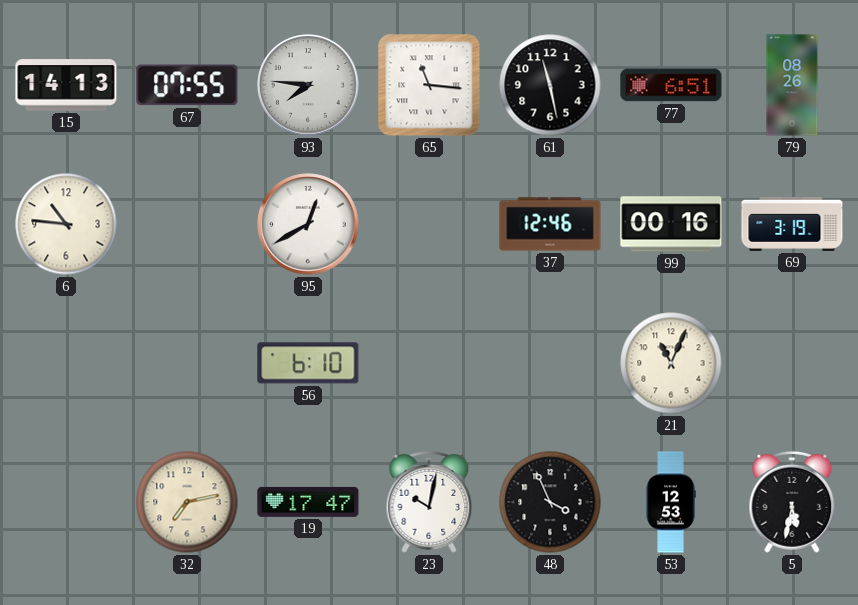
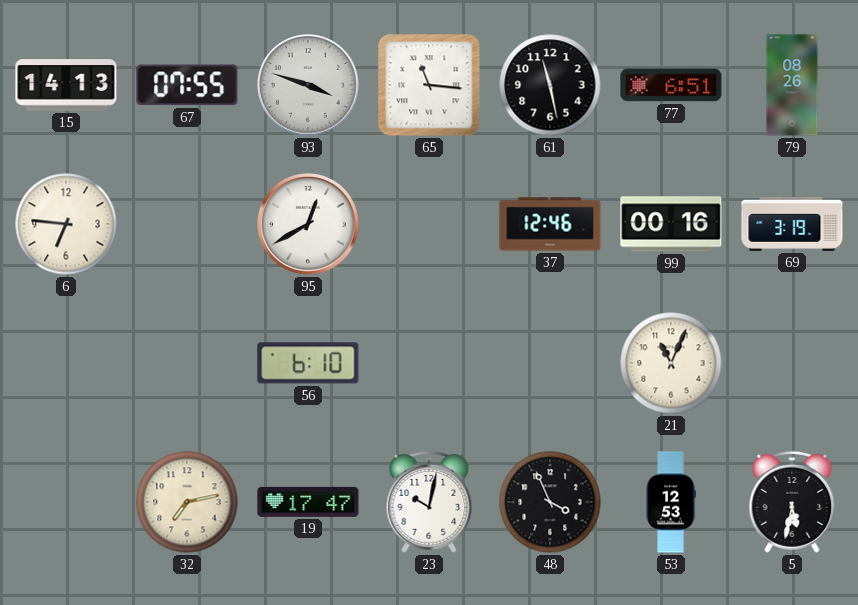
93: 7:46 -> 3:48 (308, 85)
6: 10:46 -> 6:46 (66, 224)
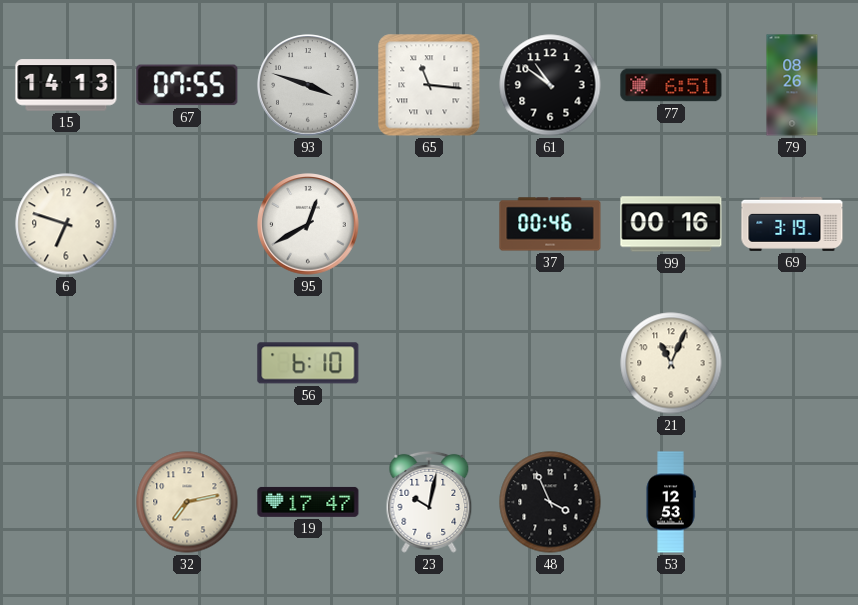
61: 11:28 -> 10:51 (550, 85)
6: 6:46 -> 6:48 (66, 224)
37: 12:46 -> 00:46 (550, 224)
5: 5:32 -> none (792, 502)
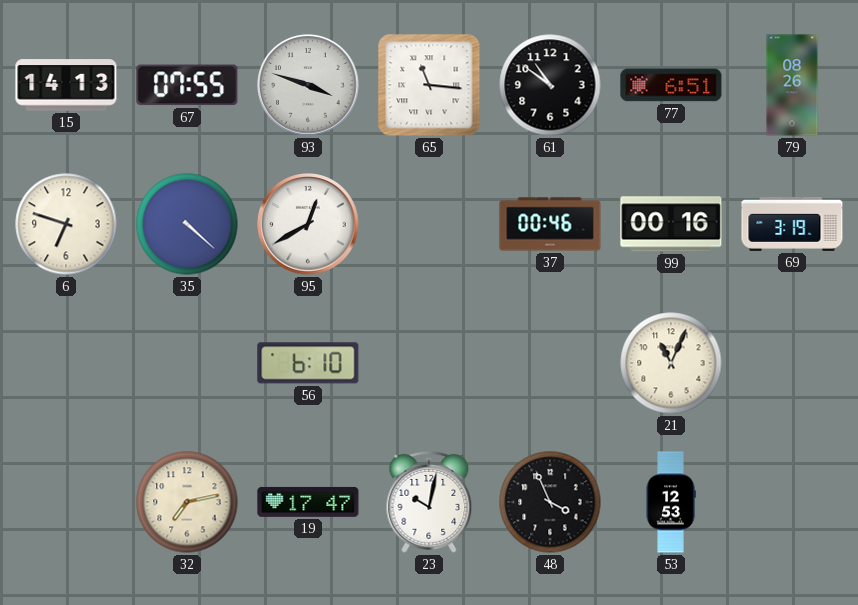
35: none -> 4:22 (187, 224)
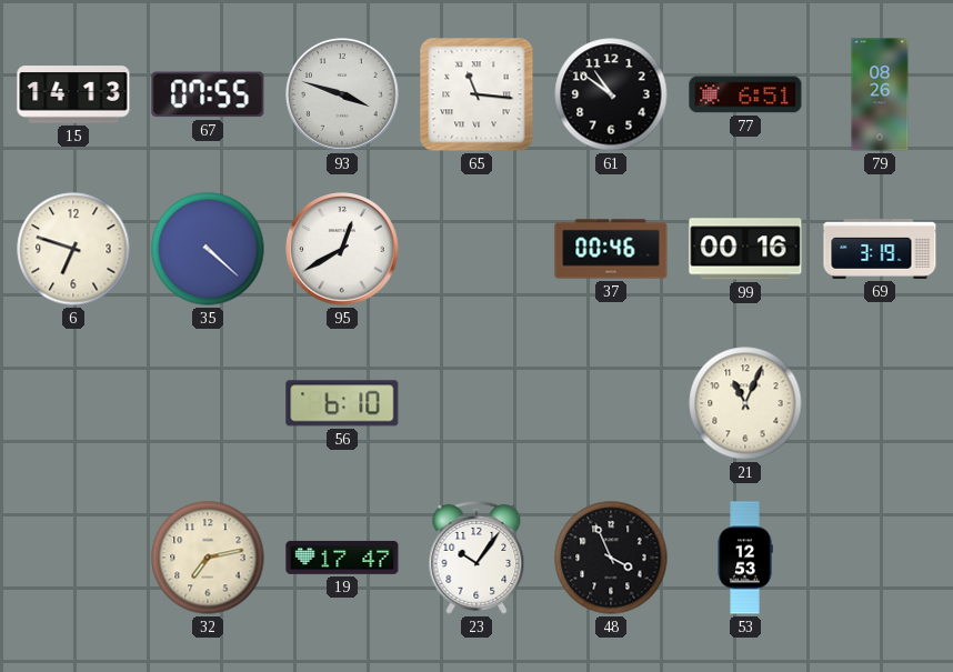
23: 10:02 -> 10:06 (476, 558)
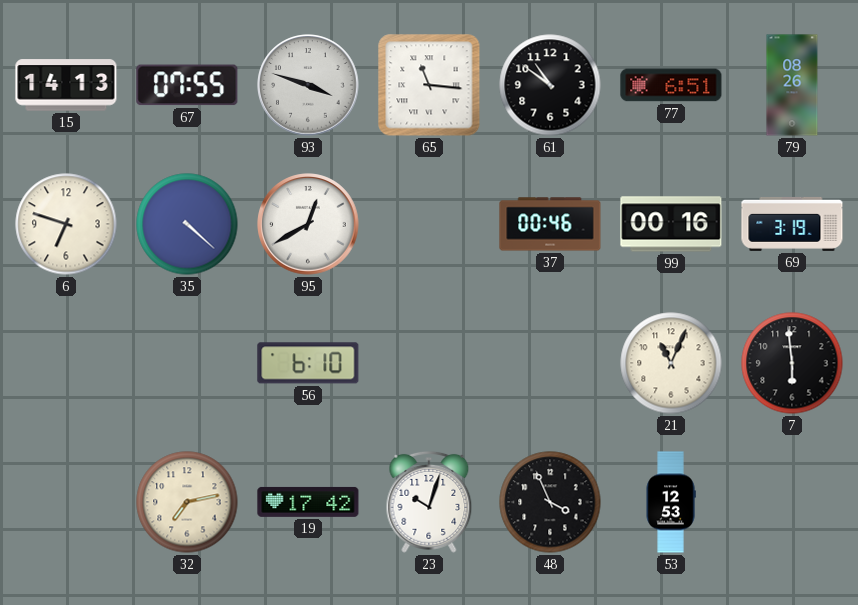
7: none -> 5:59 (792, 363)
19: 17:47 -> 17:42 (308, 502)
23: 10:06 -> 10:03 (429, 502)
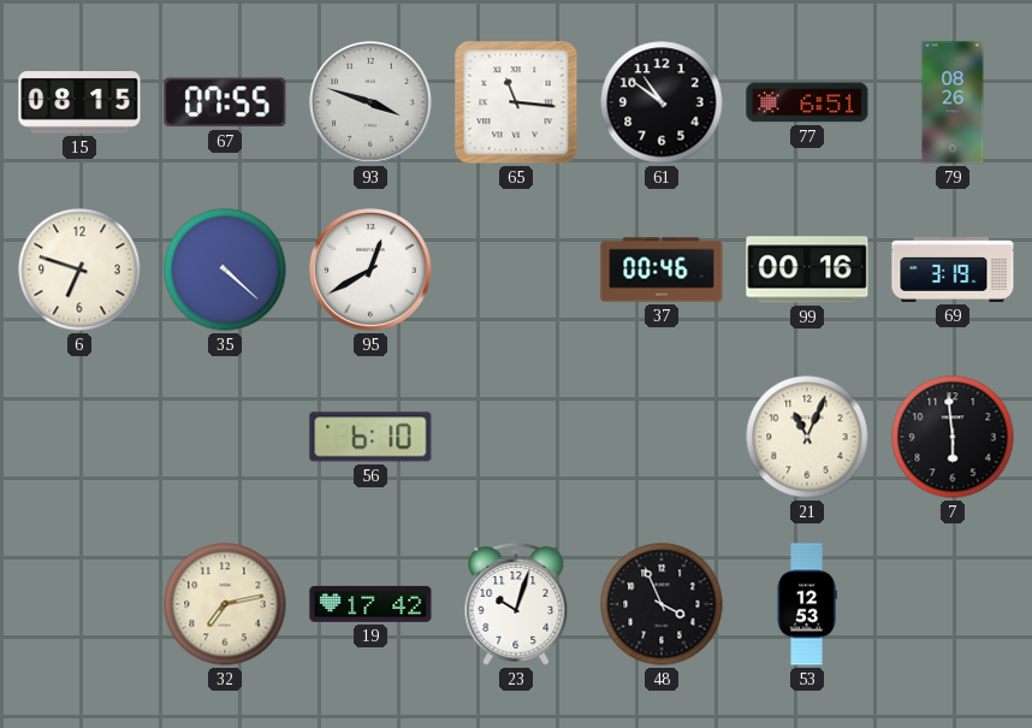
15: 14:13 -> 08:15 (79, 102)
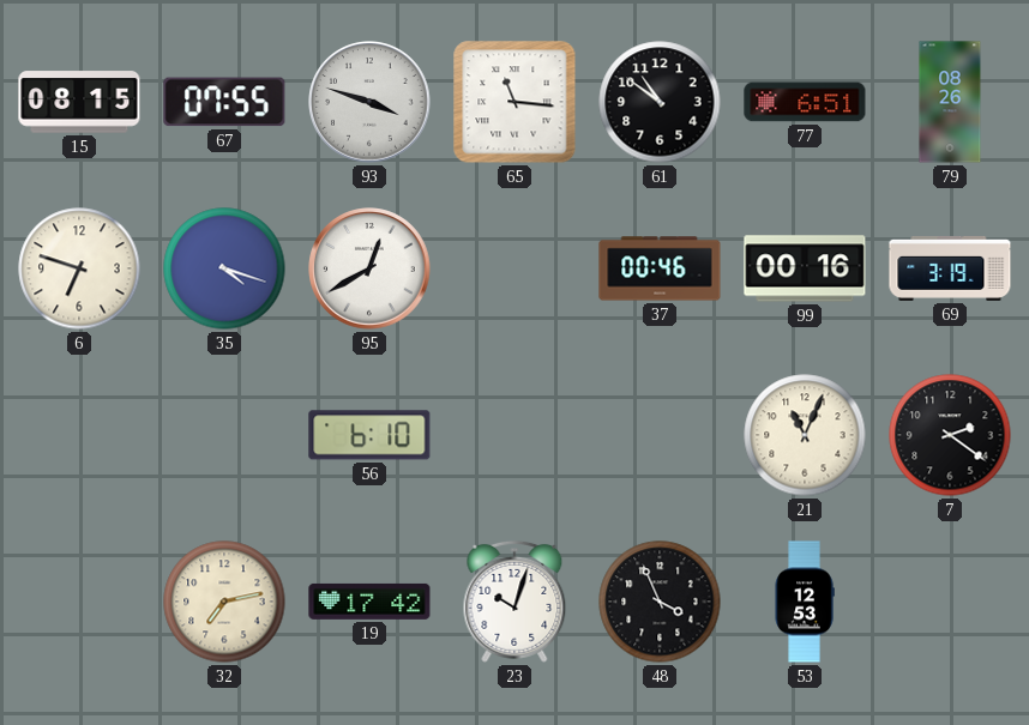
35: 4:22 -> 4:18 (224, 268)
7: 5:59 -> 2:21 (950, 435)
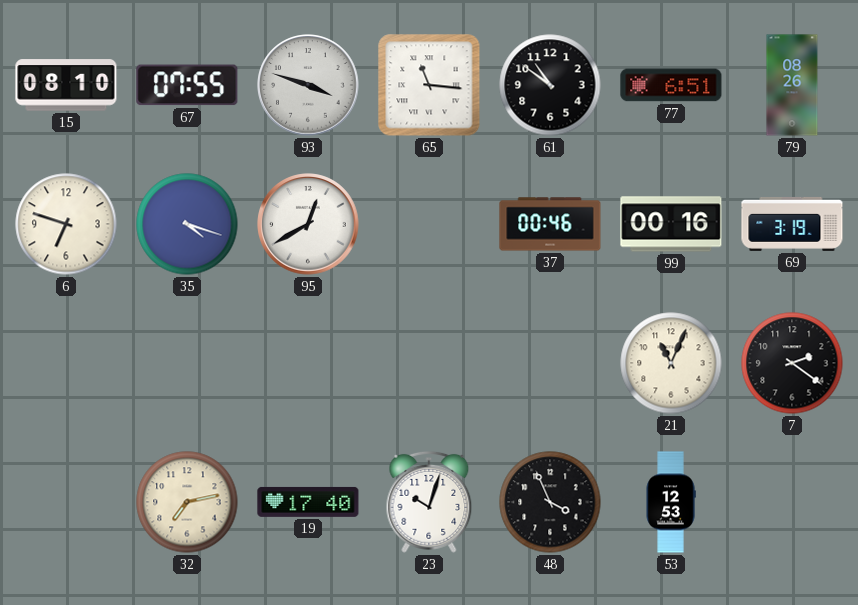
15: 08:15 -> 08:10 (66, 85)
56: 6:10 -> none (369, 435)
19: 17:42 -> 17:40 (308, 502)
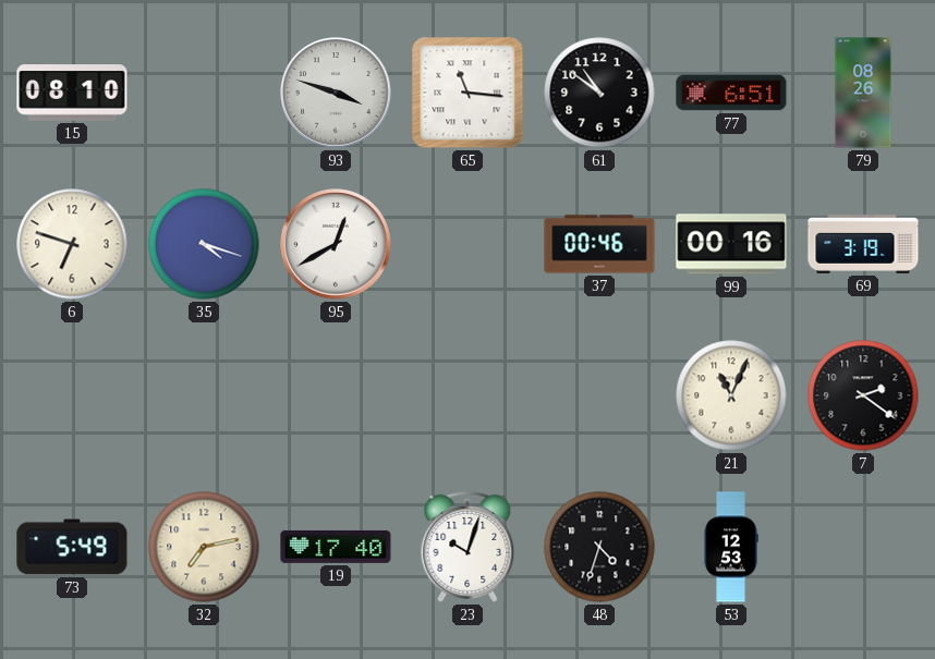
67: 07:55 -> none (187, 85)
73: none -> 5:49 (72, 547)
48: 3:56 -> 4:33 (599, 547)
